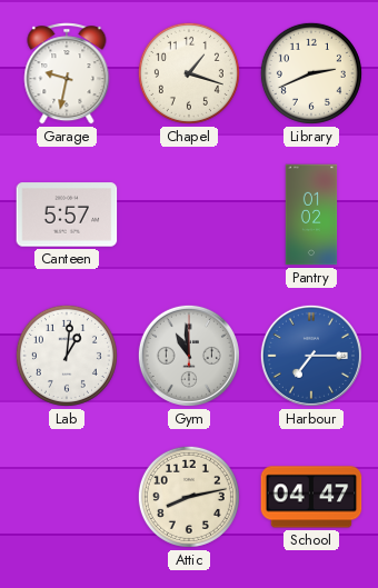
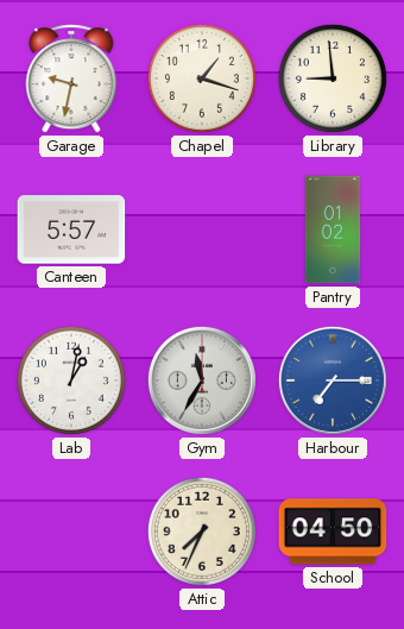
Library: 2:41 -> 8:59 (333, 78)
Lab: 1:01 -> 1:02 (71, 380)
Gym: 10:59 -> 11:35 (202, 380)
Attic: 8:13 -> 7:34 (202, 531)
School: 04:47 -> 04:50 (333, 531)
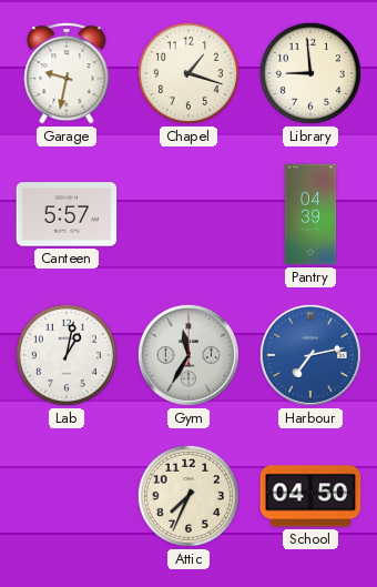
Pantry: 01:02 -> 04:39 (310, 214)
Harbour: 7:15 -> 7:13 (310, 355)
